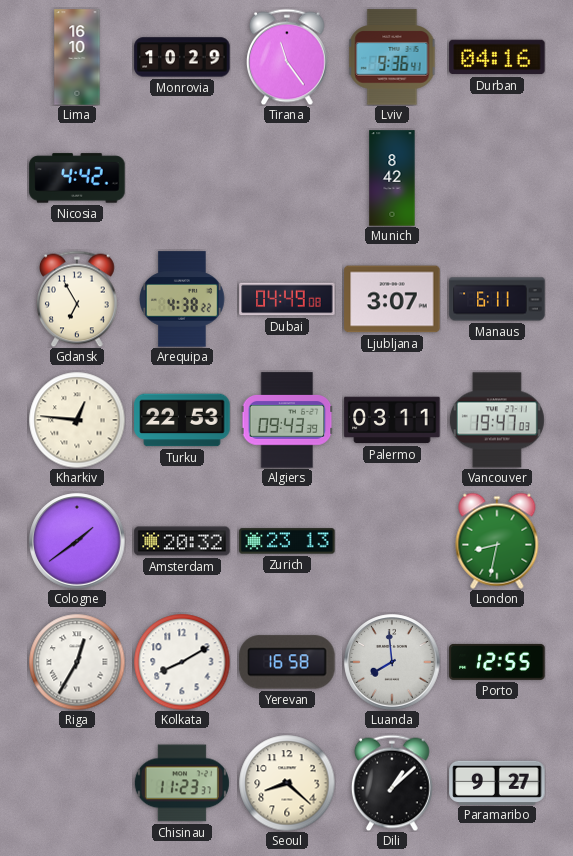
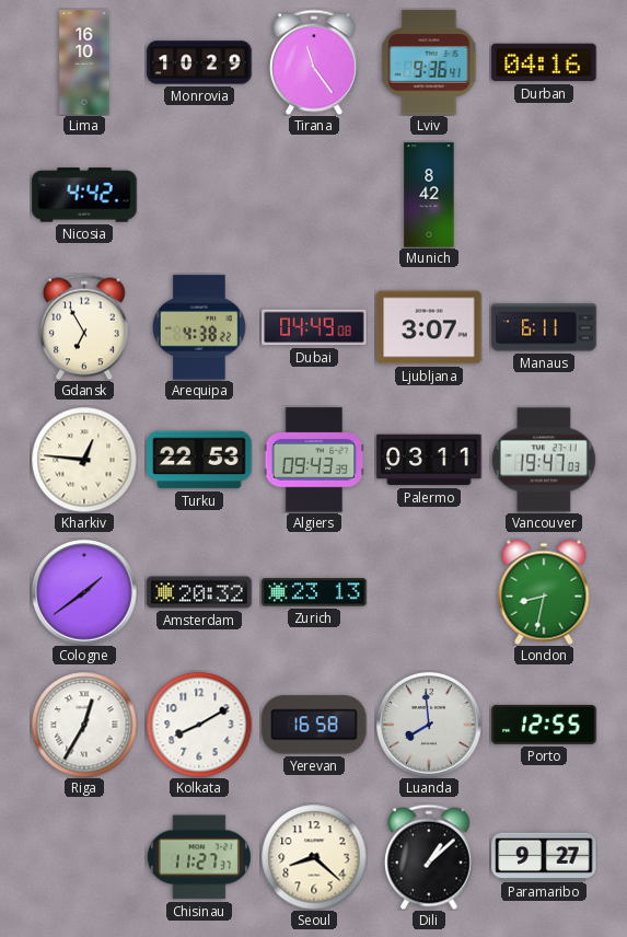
Chisinau: 11:23 -> 11:27 (199, 857)
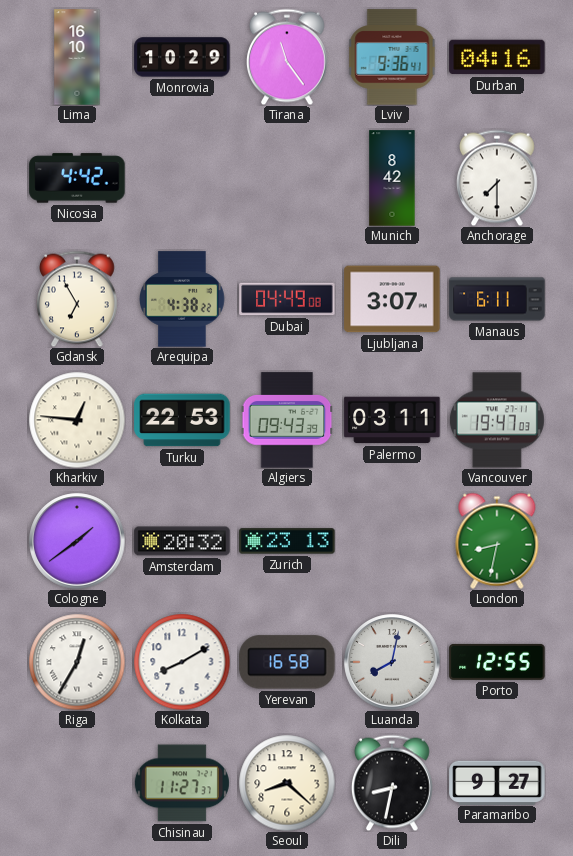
Anchorage: none -> 7:30 (498, 178)
Luanda: 7:59 -> 8:02 (392, 662)
Dili: 1:08 -> 8:32 (393, 783)
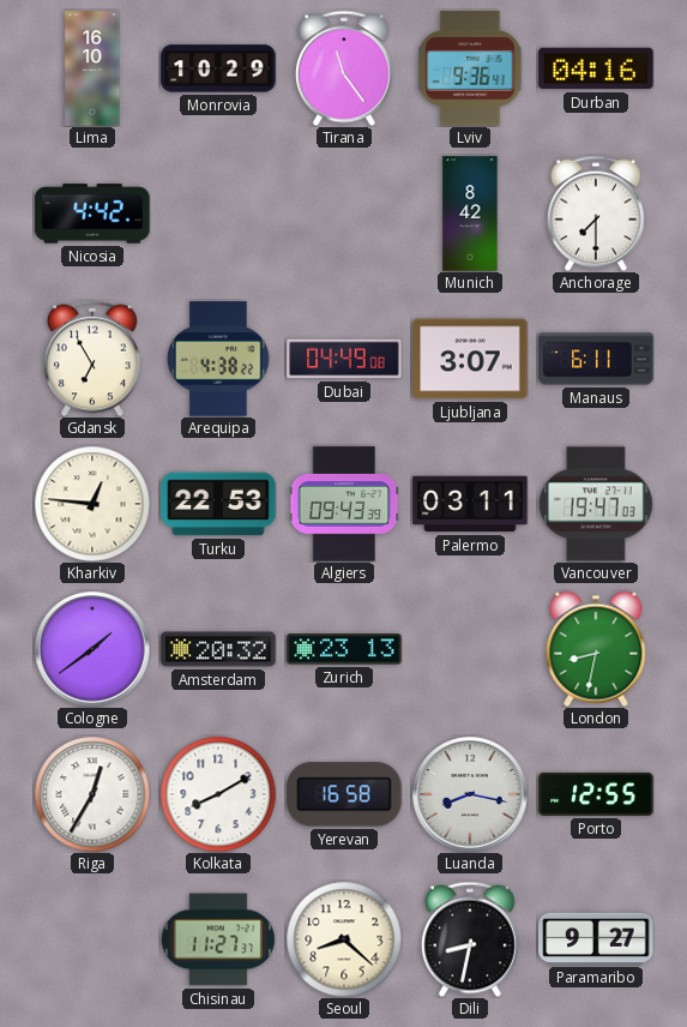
Luanda: 8:02 -> 8:17 (470, 794)
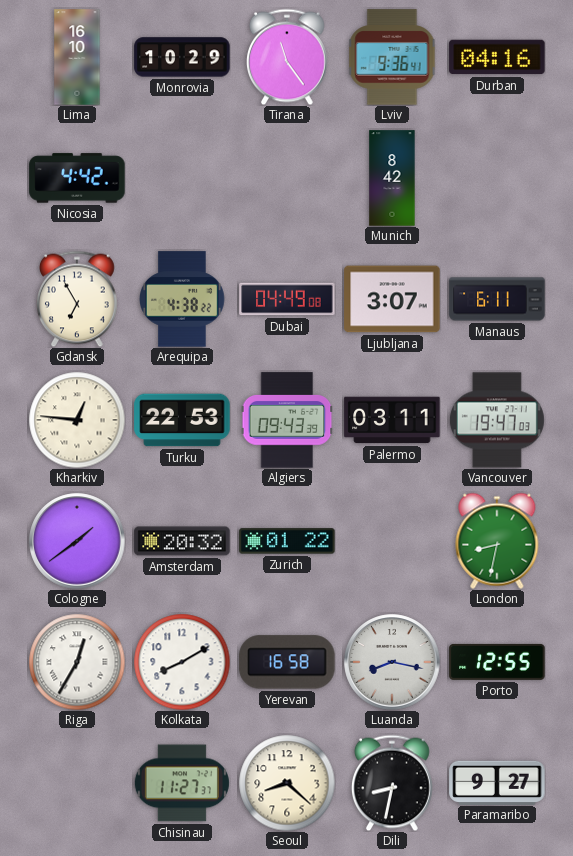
Anchorage: 7:30 -> none (597, 214)
Zurich: 23:13 -> 01:22 (287, 541)
